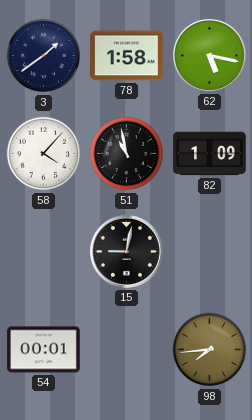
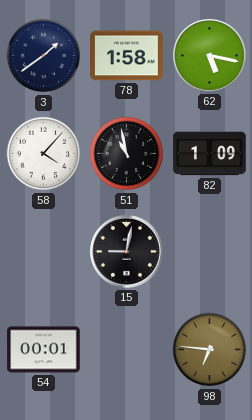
98: 7:44 -> 6:46 (210, 350)
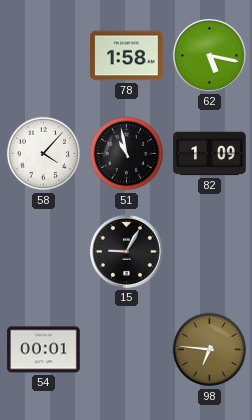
3: 1:39 -> none (44, 56)
15: 9:02 -> 9:05 (126, 251)
